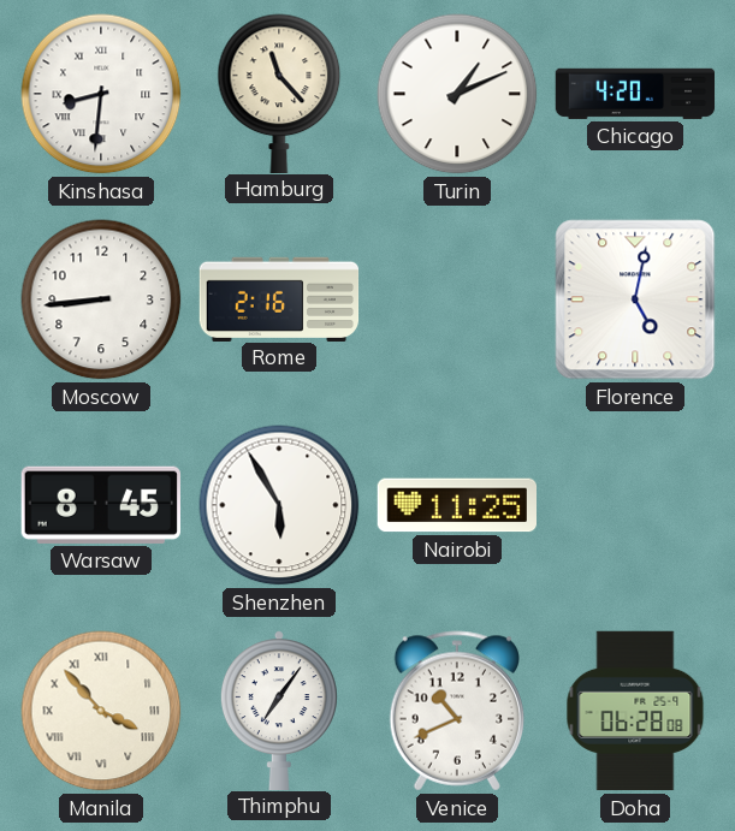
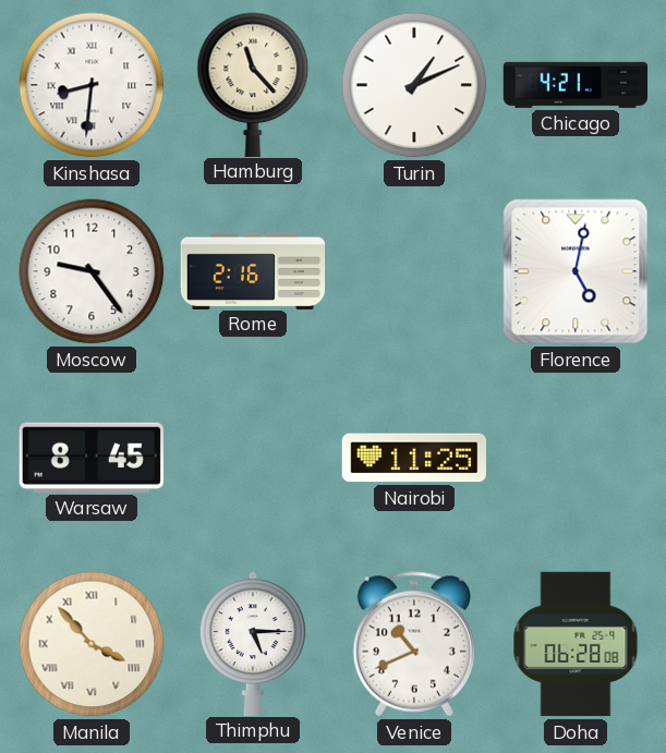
Chicago: 4:20 -> 4:21 (576, 85)
Moscow: 8:44 -> 9:24 (92, 271)
Shenzhen: 5:55 -> none (279, 505)
Thimphu: 7:06 -> 5:15 (253, 643)
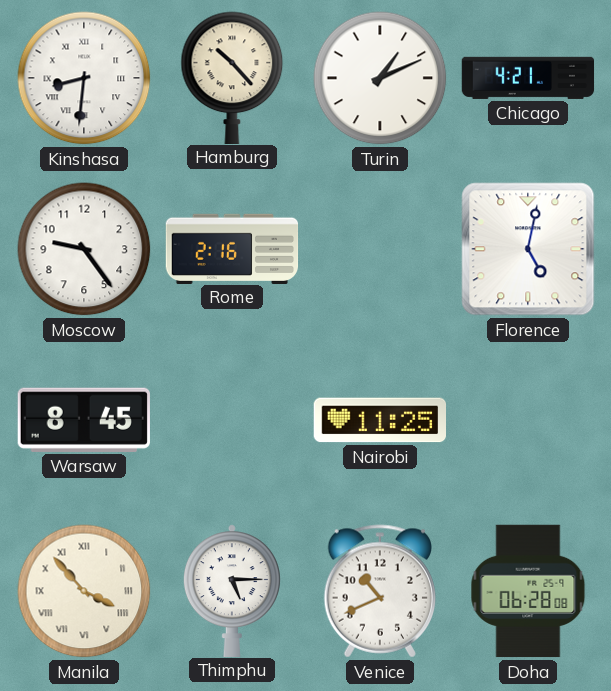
Hamburg: 11:23 -> 10:23 (232, 77)
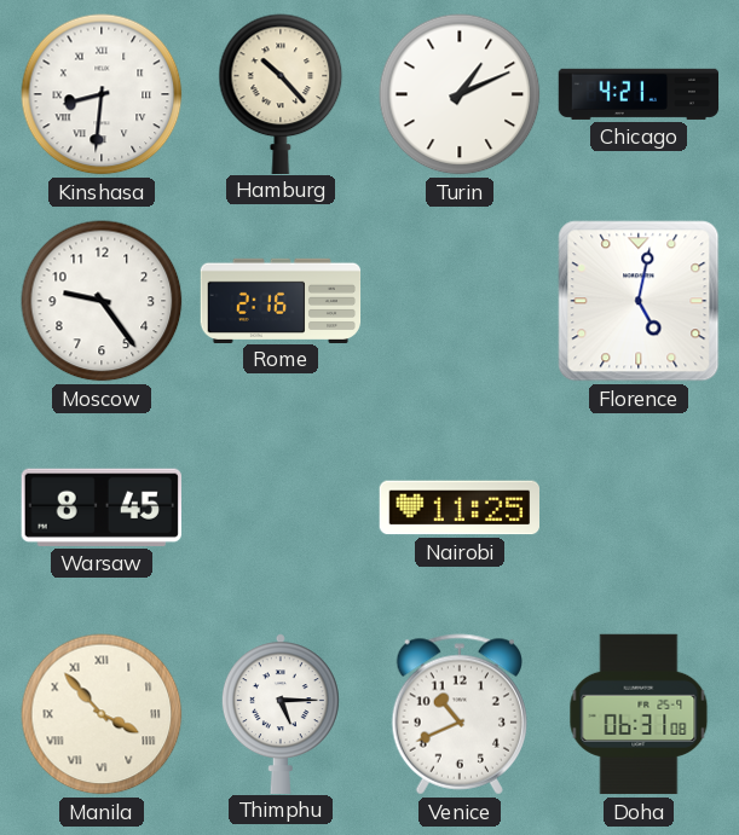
Doha: 06:28 -> 06:31 (639, 714)
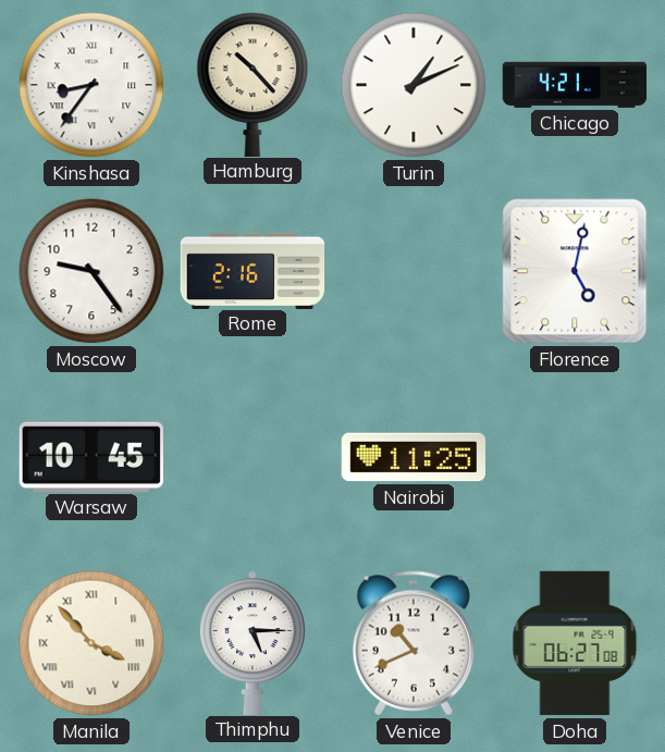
Kinshasa: 8:31 -> 8:36 (91, 85)
Warsaw: 8:45 -> 10:45 (91, 457)
Doha: 06:31 -> 06:27 (575, 643)
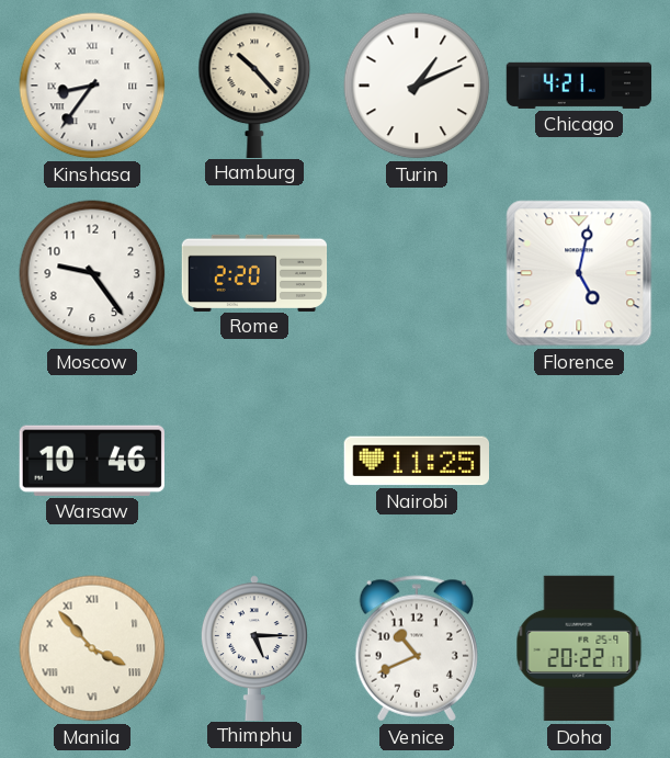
Rome: 2:16 -> 2:20 (254, 272)
Warsaw: 10:45 -> 10:46 (92, 461)
Doha: 06:27 -> 20:22 (579, 648)
